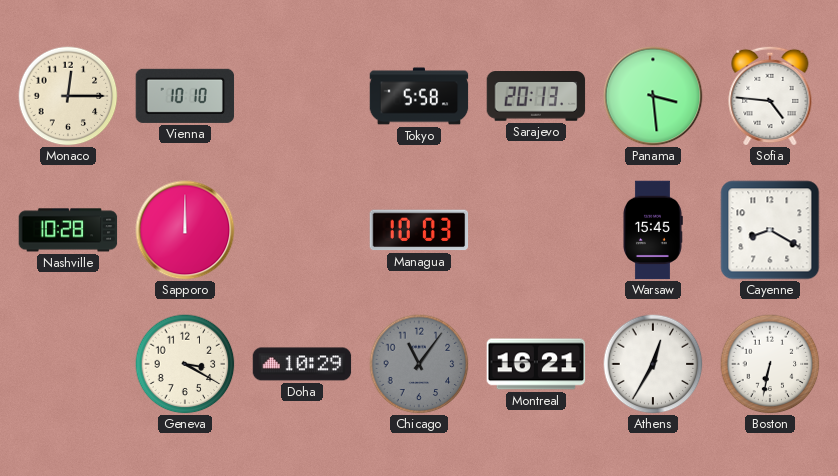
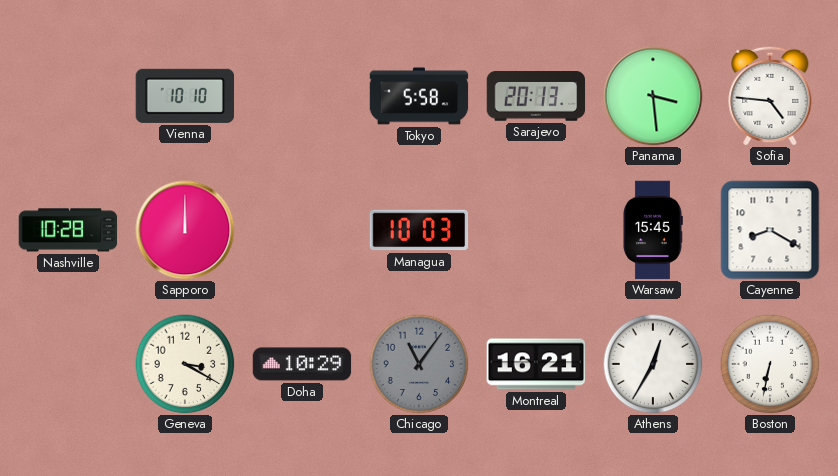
Monaco: 12:15 -> none (68, 96)
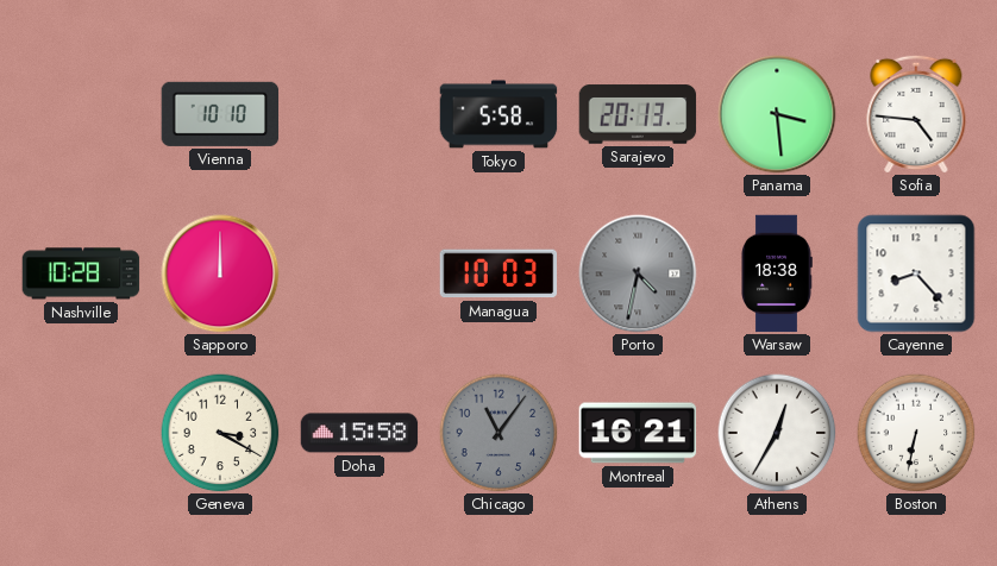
Porto: none -> 4:32 (638, 273)
Warsaw: 15:45 -> 18:38 (777, 273)
Cayenne: 8:20 -> 8:23 (916, 273)
Doha: 10:29 -> 15:58 (359, 433)
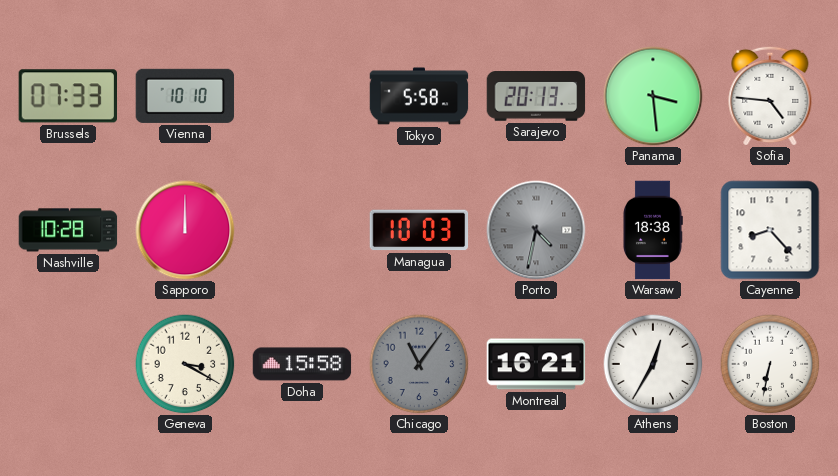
Brussels: none -> 07:33 (67, 96)
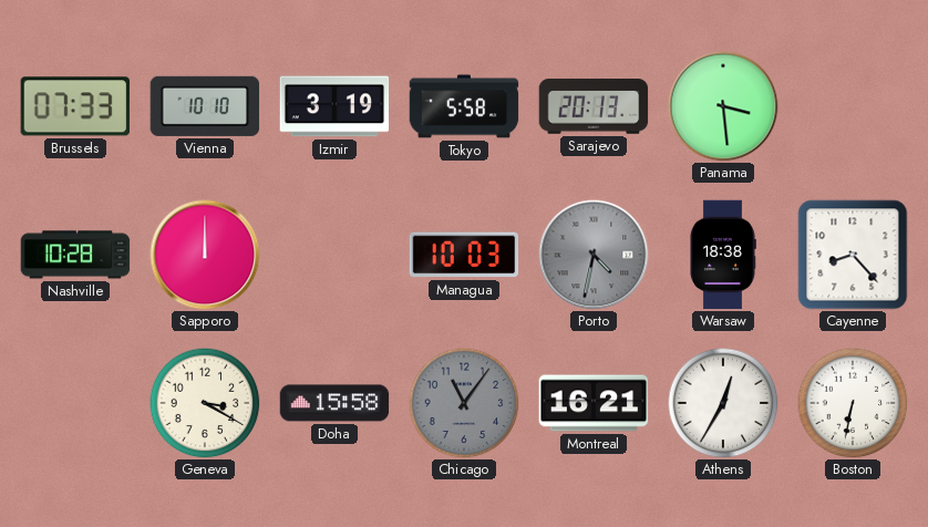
Izmir: none -> 3:19 (334, 106)
Sofia: 4:46 -> none (770, 96)
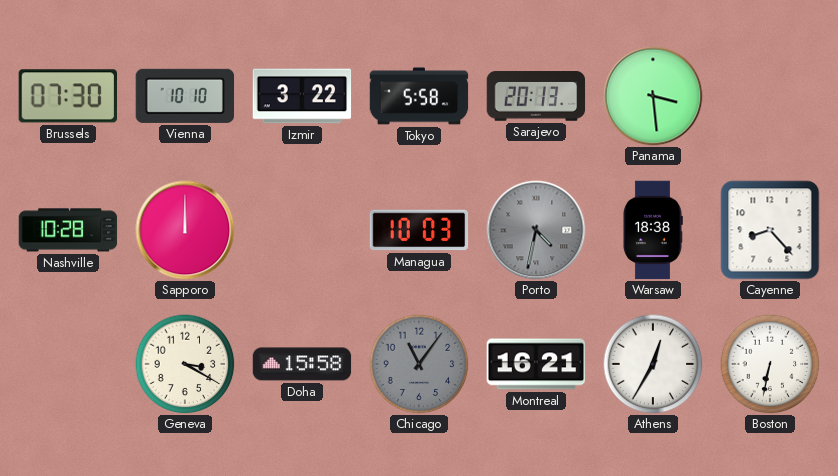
Brussels: 07:33 -> 07:30 (67, 96)
Izmir: 3:19 -> 3:22 (302, 96)
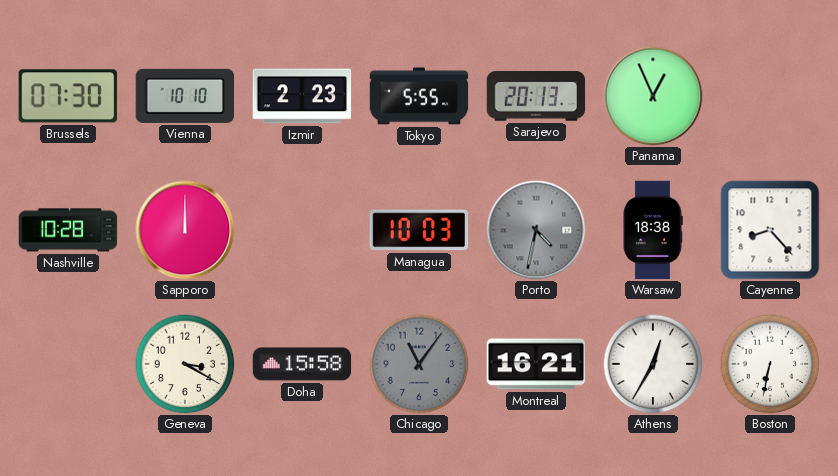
Izmir: 3:22 -> 2:23 (302, 96)
Tokyo: 5:58 -> 5:55 (419, 96)
Panama: 3:29 -> 12:56 (653, 96)
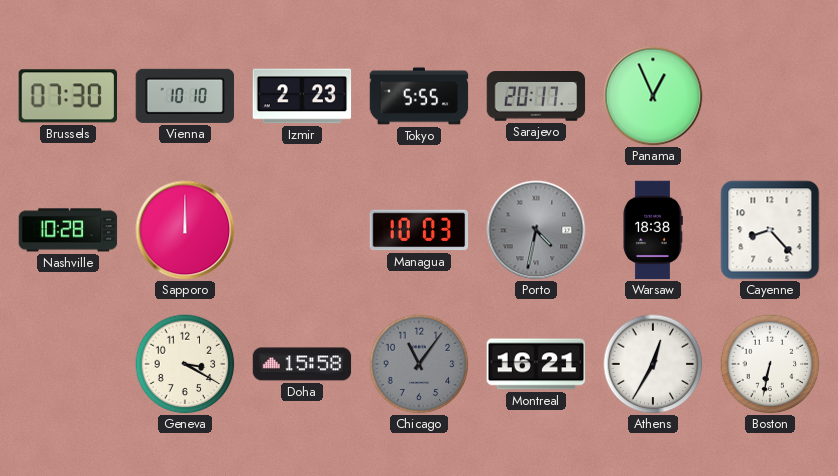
Sarajevo: 20:13 -> 20:17 (536, 96)
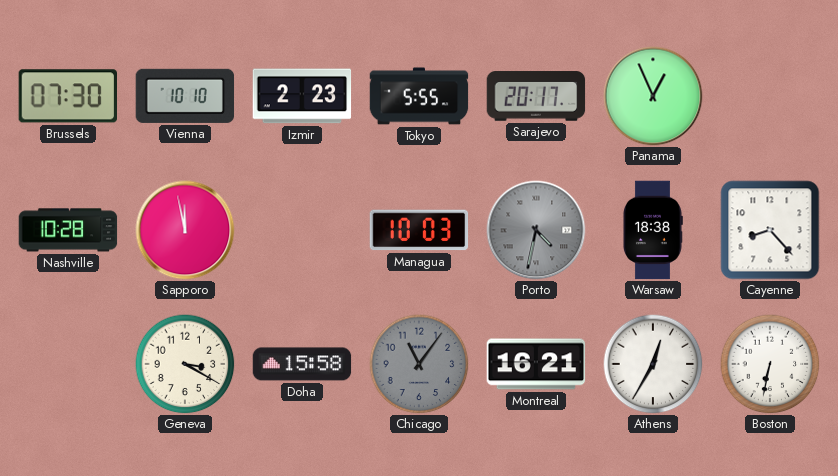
Sapporo: 12:00 -> 11:58 (185, 230)
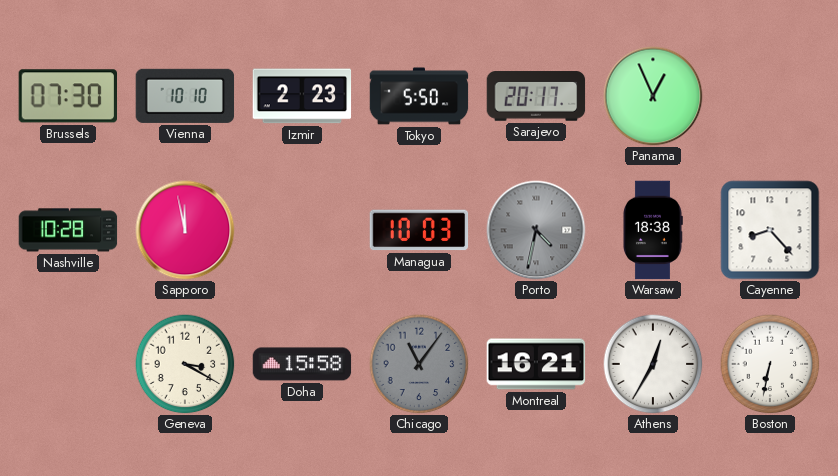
Tokyo: 5:55 -> 5:50 (419, 96)
